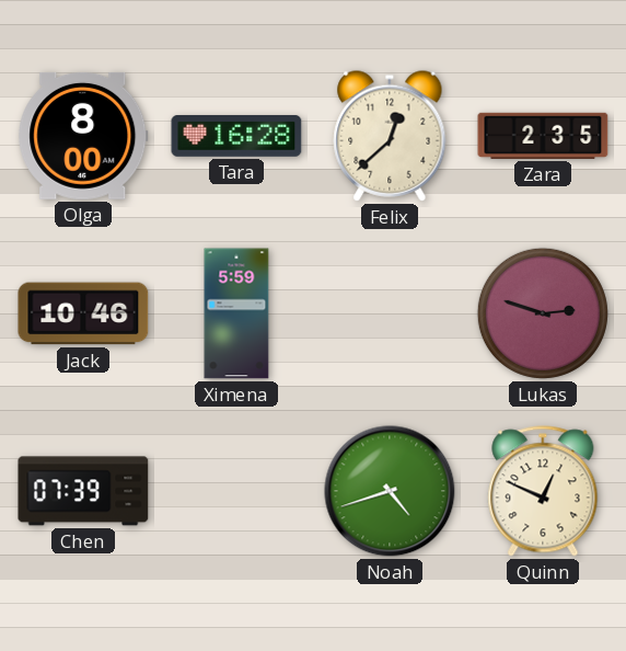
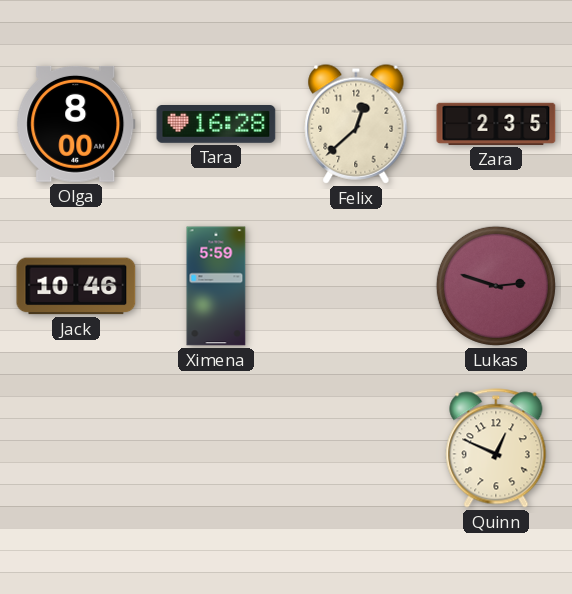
Chen: 07:39 -> none (83, 491)
Noah: 4:42 -> none (390, 491)
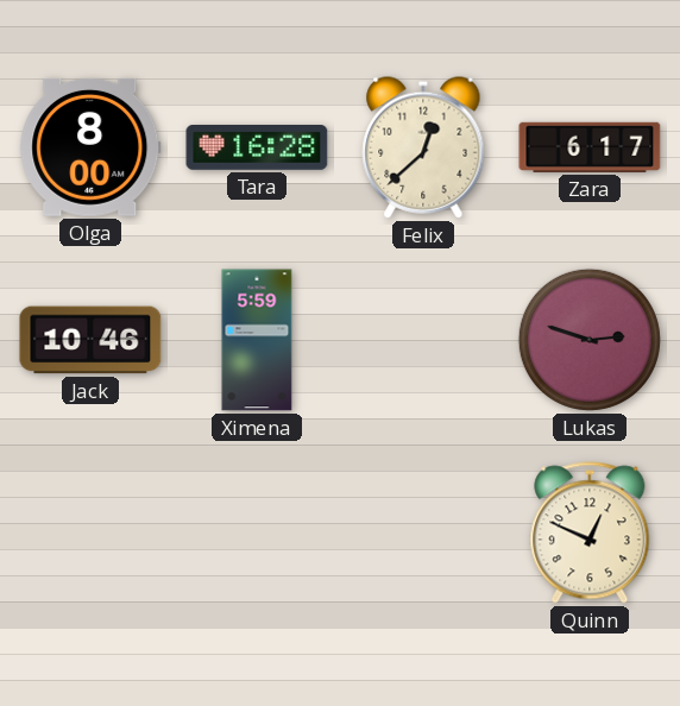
Zara: 2:35 -> 6:17 (590, 147)
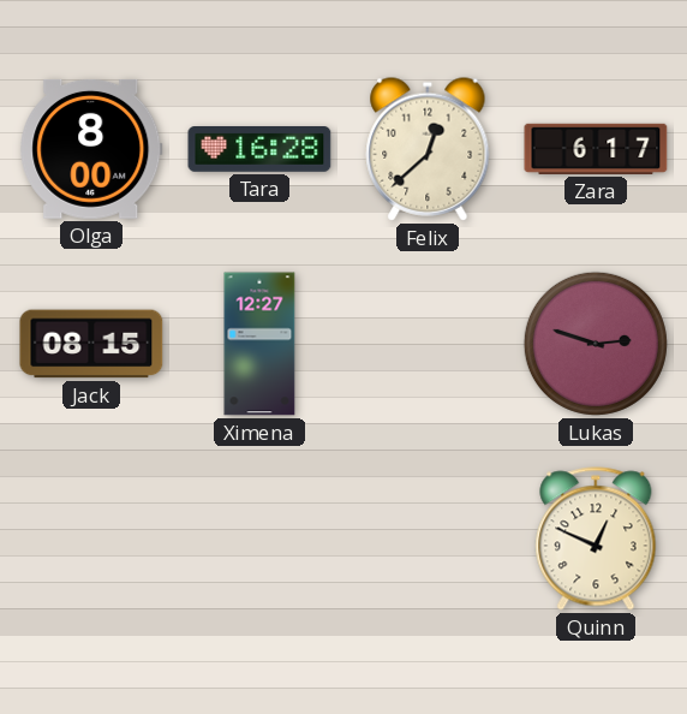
Jack: 10:46 -> 08:15 (91, 344)
Ximena: 5:59 -> 12:27 (259, 344)
